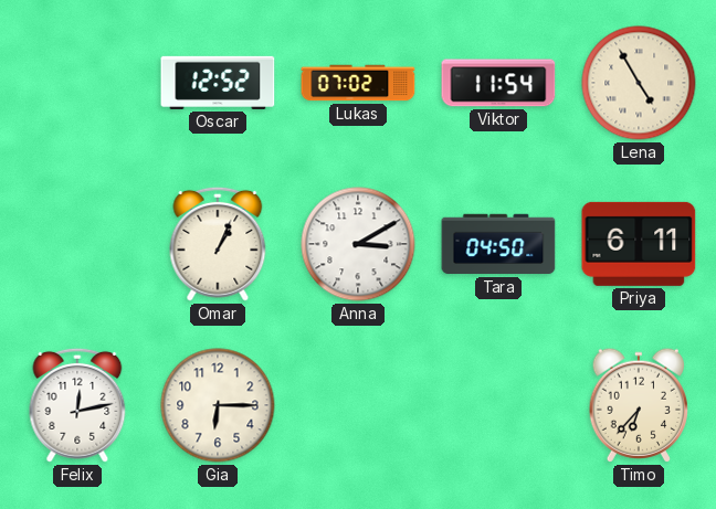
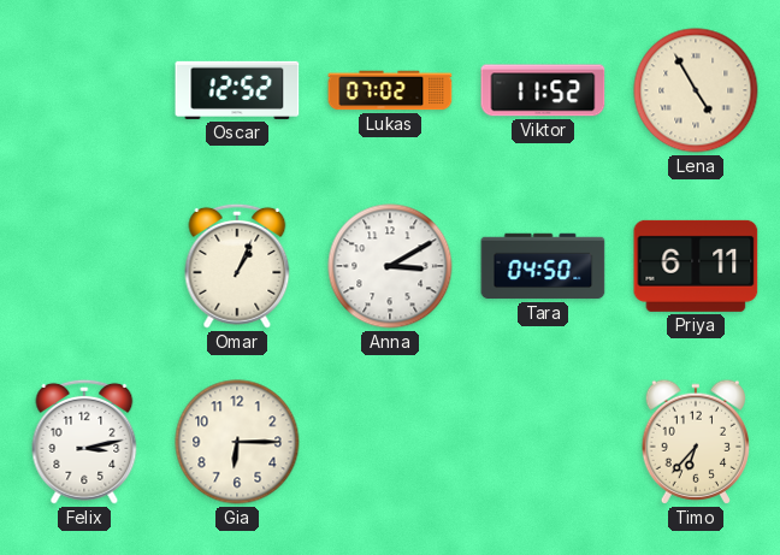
Viktor: 11:54 -> 11:52 (543, 90)
Felix: 12:13 -> 3:13 (84, 442)
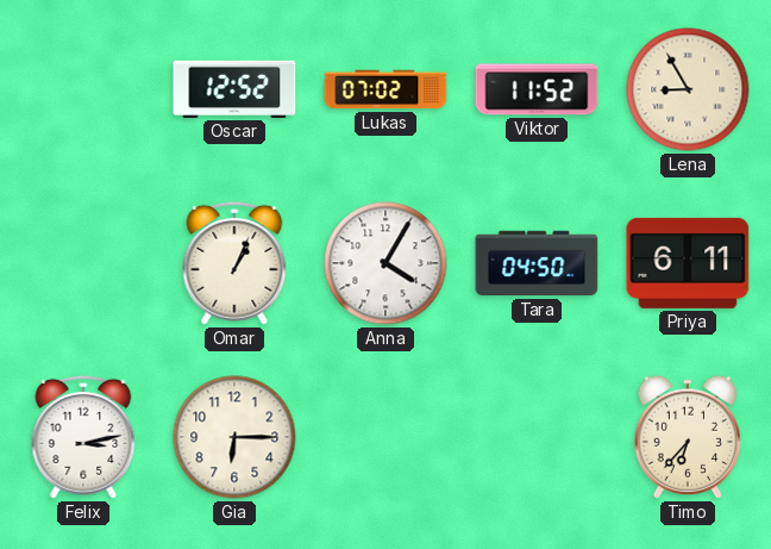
Lena: 4:55 -> 8:55 (688, 89)
Anna: 3:10 -> 4:05 (385, 263)
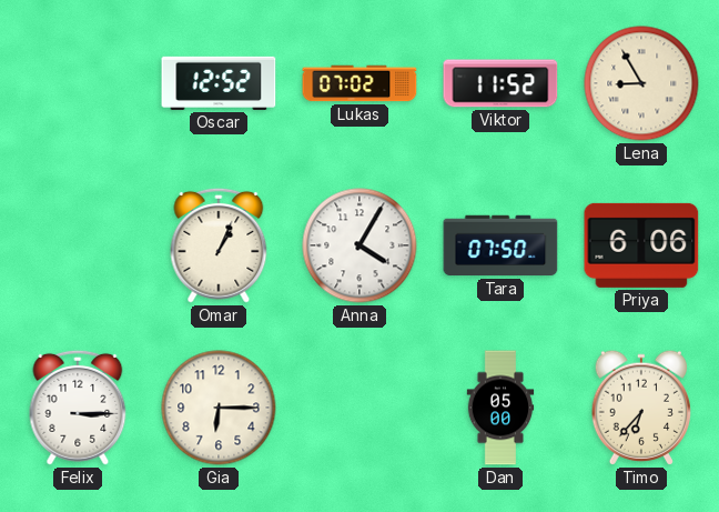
Tara: 04:50 -> 07:50 (500, 245)
Priya: 6:11 -> 6:06 (641, 245)
Felix: 3:13 -> 3:15 (78, 408)
Dan: none -> 05:00 (500, 408)
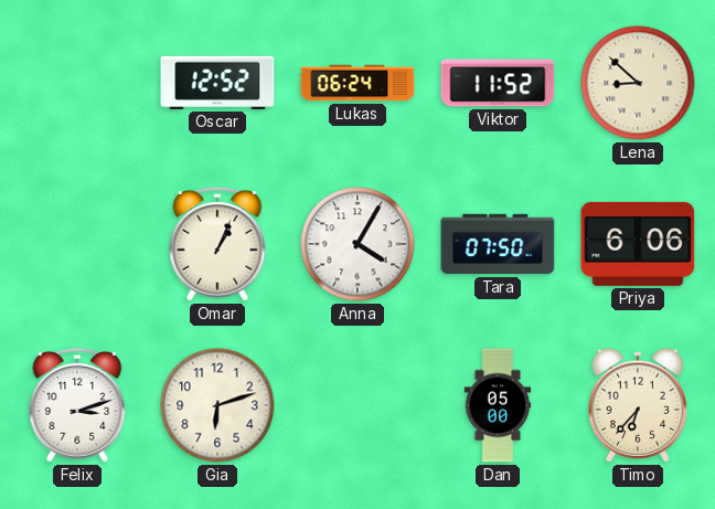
Lukas: 07:02 -> 06:24 (357, 83)
Lena: 8:55 -> 8:52 (638, 83)
Felix: 3:15 -> 3:12 (77, 405)
Gia: 6:15 -> 6:12 (217, 405)
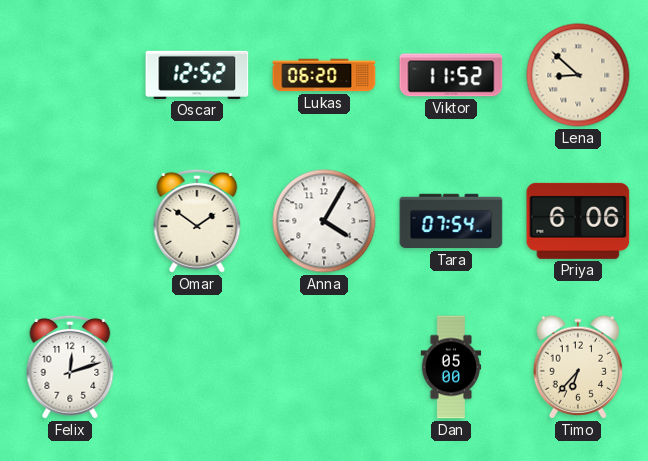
Lukas: 06:24 -> 06:20 (324, 75)
Omar: 1:04 -> 1:51 (197, 221)
Tara: 07:50 -> 07:54 (451, 221)
Felix: 3:12 -> 12:12 (70, 367)
Gia: 6:12 -> none (217, 405)
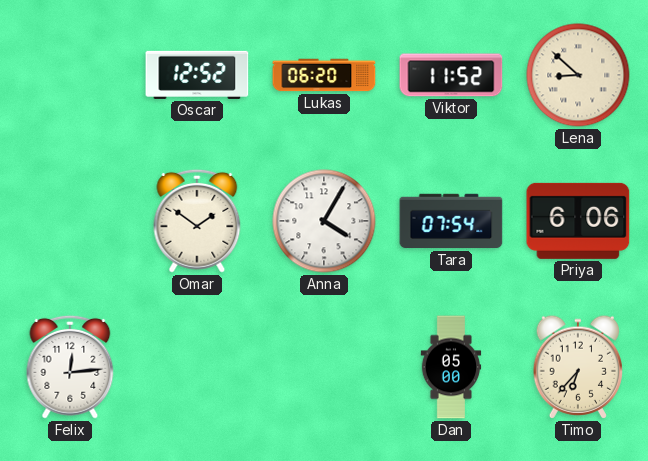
Felix: 12:12 -> 12:14 (70, 367)
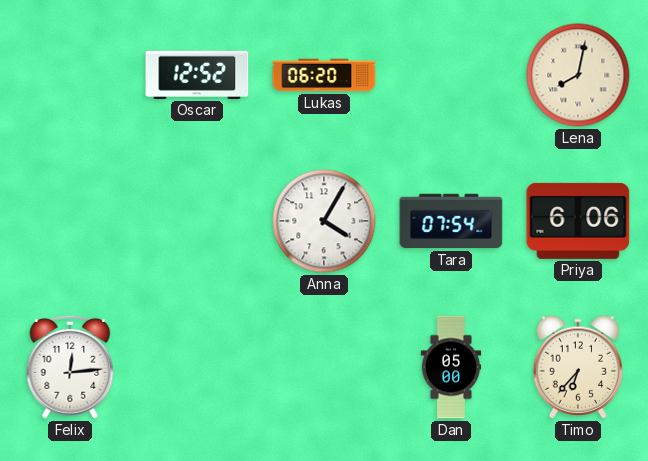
Viktor: 11:52 -> none (451, 75)
Lena: 8:52 -> 8:02 (578, 75)
Omar: 1:51 -> none (197, 221)
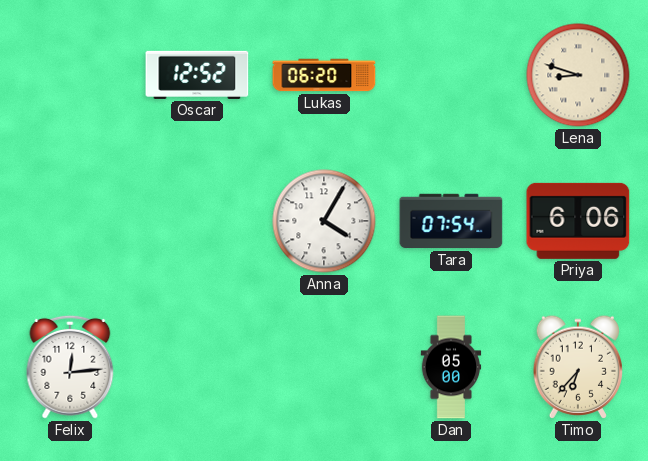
Lena: 8:02 -> 8:48 (578, 75)
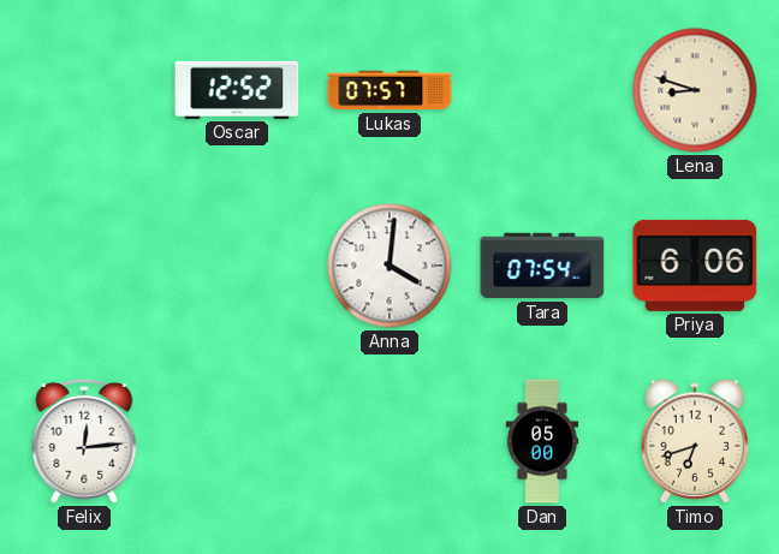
Lukas: 06:20 -> 07:57 (389, 90)
Anna: 4:05 -> 4:01 (389, 266)
Timo: 6:37 -> 6:42 (694, 441)
